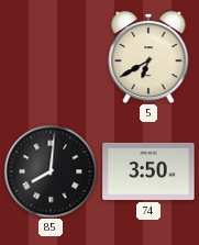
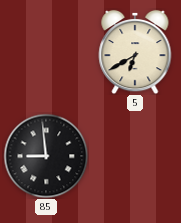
85: 8:01 -> 8:59 (46, 156)
74: 3:50 -> none (148, 171)
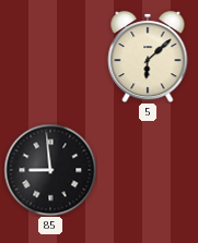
5: 6:40 -> 6:08 (148, 57)
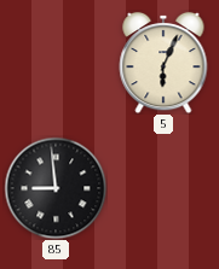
5: 6:08 -> 6:04 (163, 63)
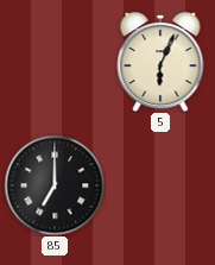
85: 8:59 -> 7:00 (55, 185)
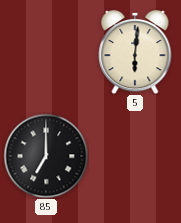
5: 6:04 -> 6:01 (135, 52)
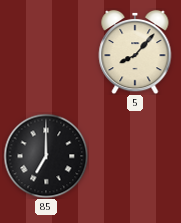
5: 6:01 -> 8:07 (135, 52)
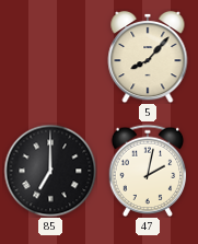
47: none -> 2:02 (148, 170)
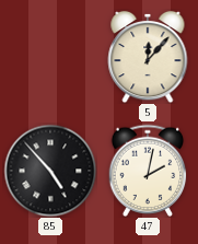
5: 8:07 -> 12:07 (148, 57)
85: 7:00 -> 4:53 (50, 171)
